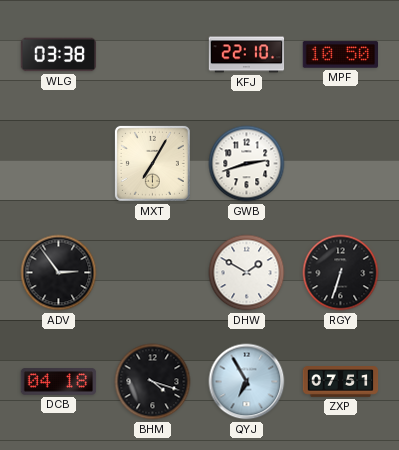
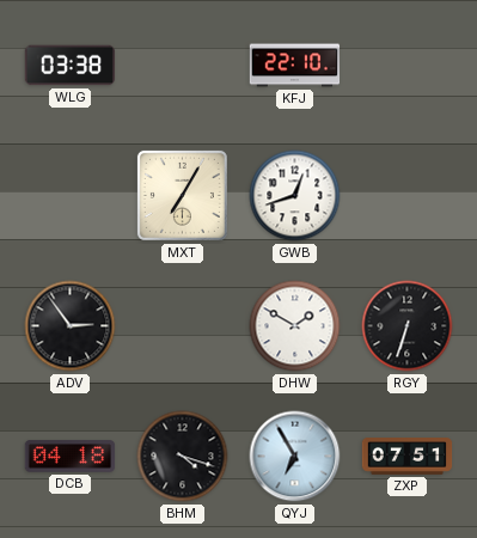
MPF: 10:50 -> none (340, 55)
GWB: 2:42 -> 12:42 (295, 196)
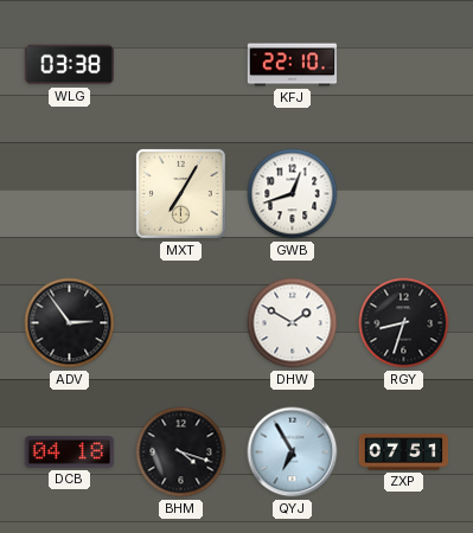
RGY: 6:33 -> 8:33 (404, 323)
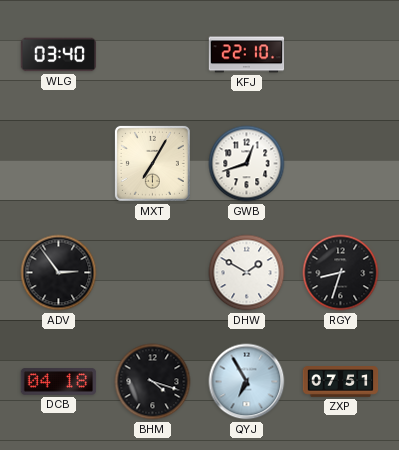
WLG: 03:38 -> 03:40 (59, 55)
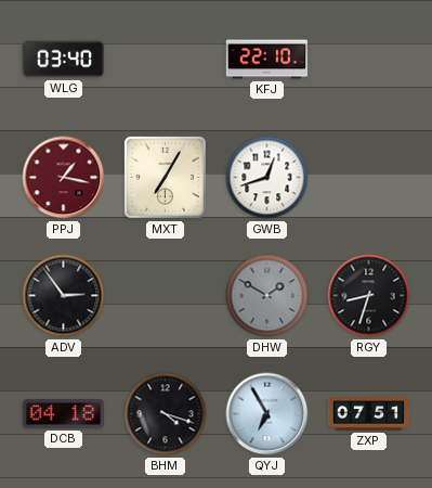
PPJ: none -> 1:17 (64, 178)
DHW dial: white -> grey (267, 296)
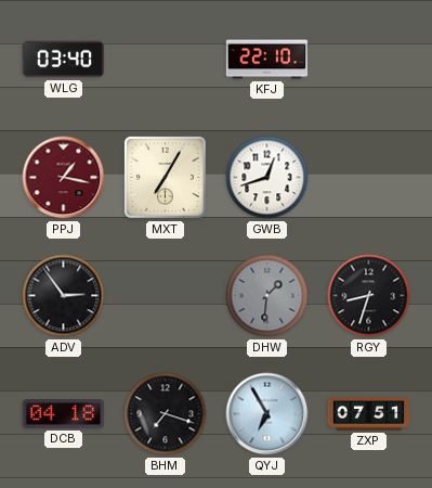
DHW: 1:50 -> 1:31 (267, 296)
BHM: 4:18 -> 7:18 (166, 414)
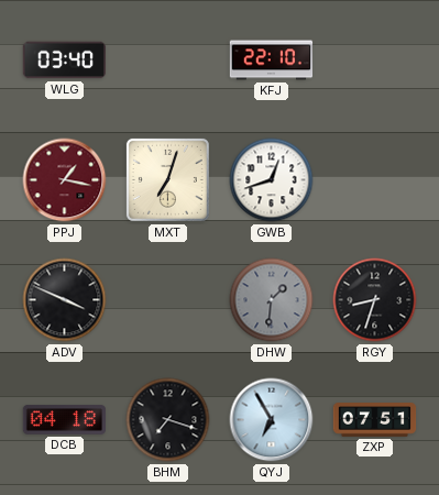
MXT: 7:05 -> 7:03 (167, 179)
ADV: 2:54 -> 3:49 (65, 300)
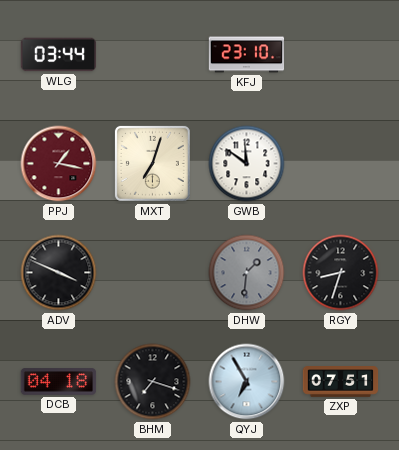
WLG: 03:40 -> 03:44 (59, 55)
KFJ: 22:10 -> 23:10 (247, 55)
GWB: 12:42 -> 11:51 (247, 164)
